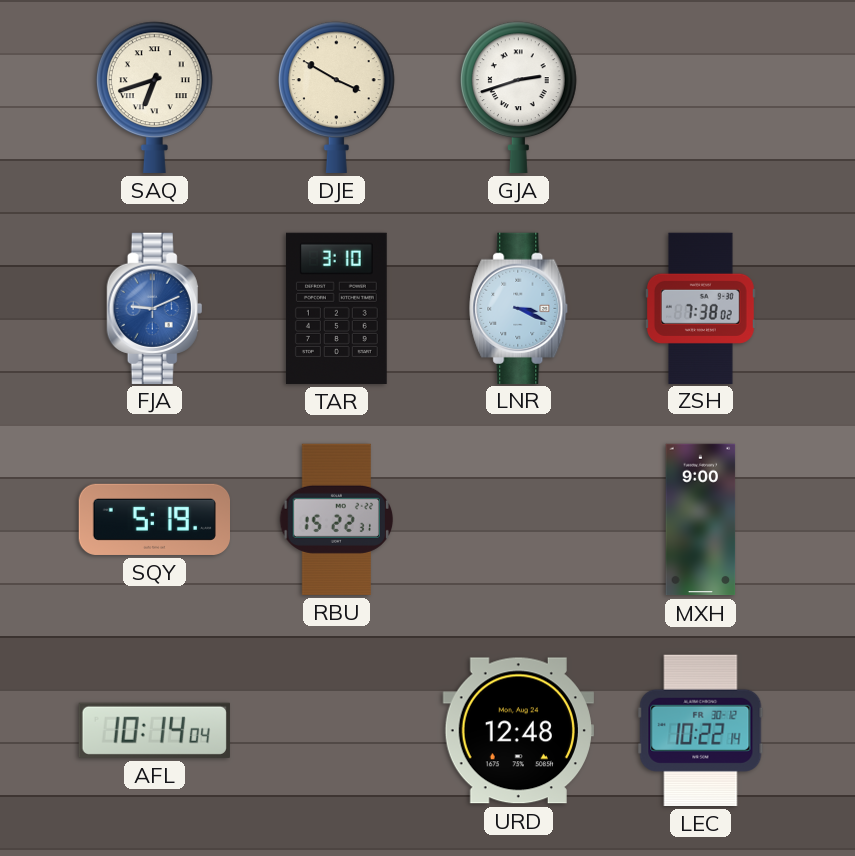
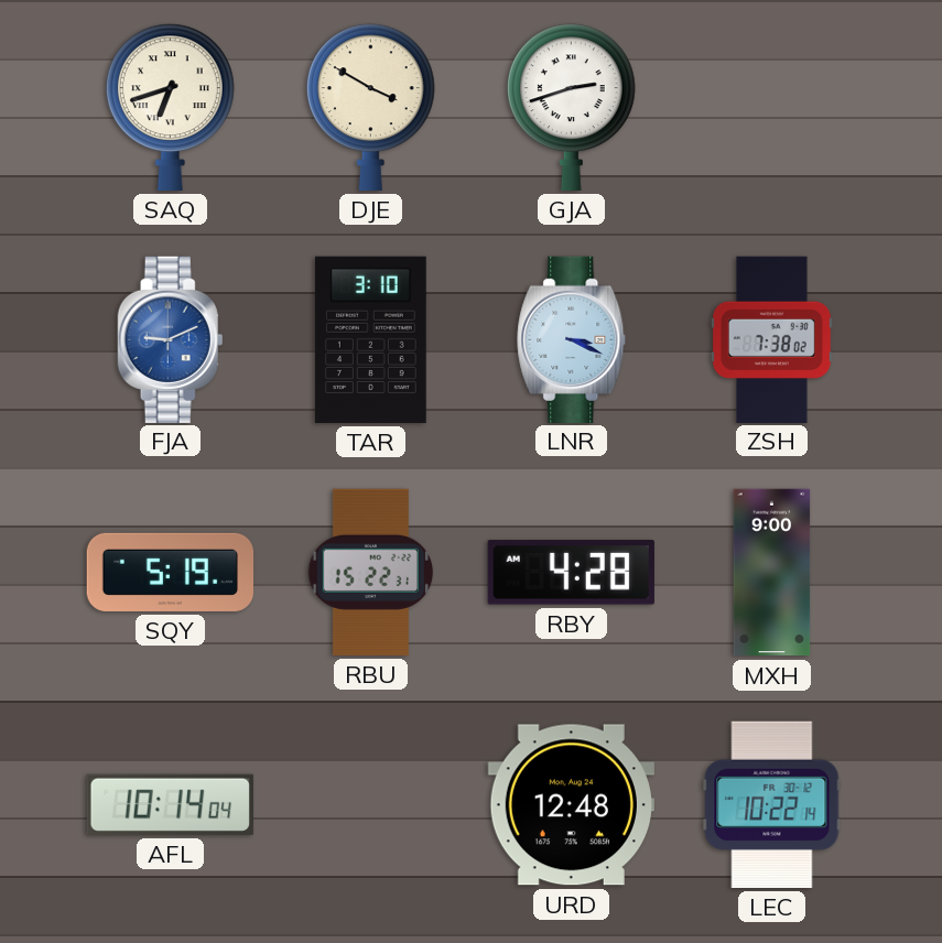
RBY: none -> 4:28 (571, 573)
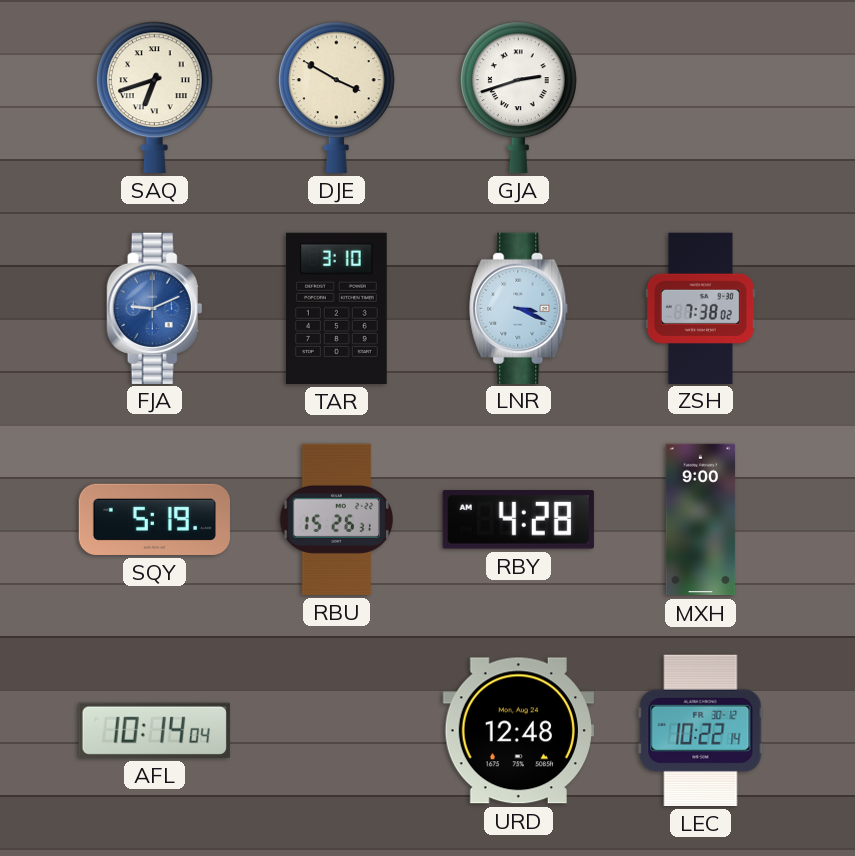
RBU: 15:22 -> 15:26 (336, 519)
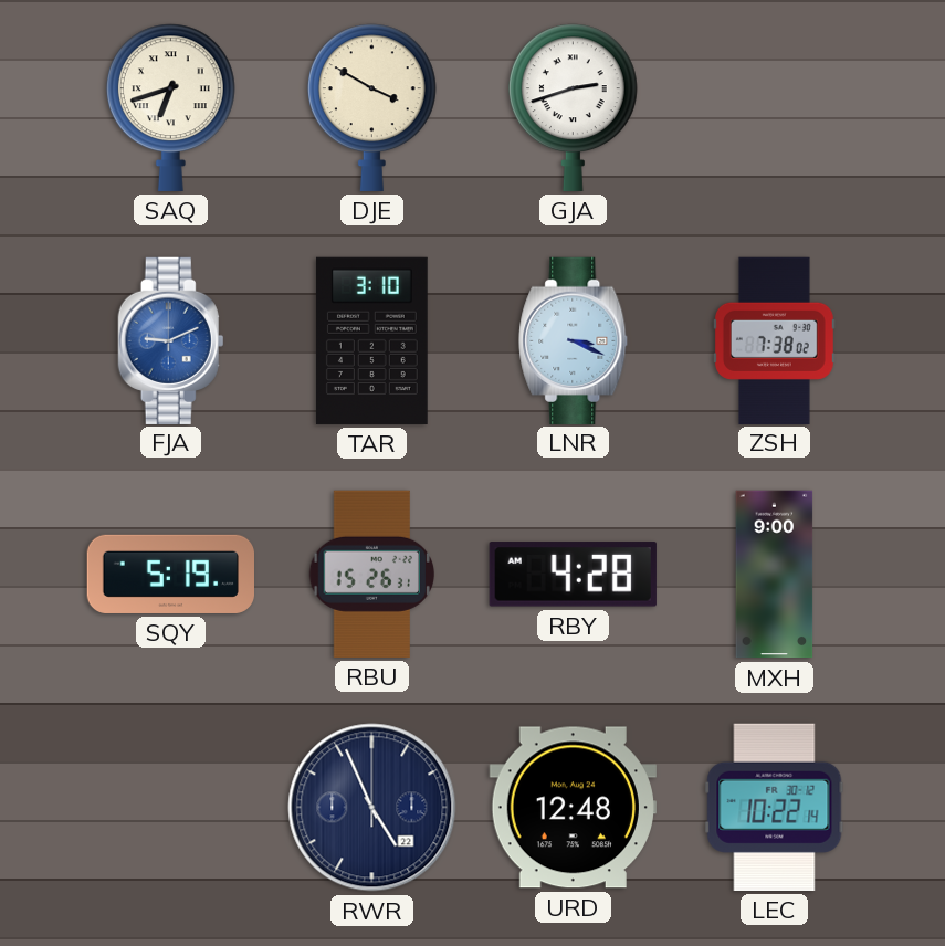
AFL: 10:14 -> none (154, 730)
RWR: none -> 4:56 (372, 808)
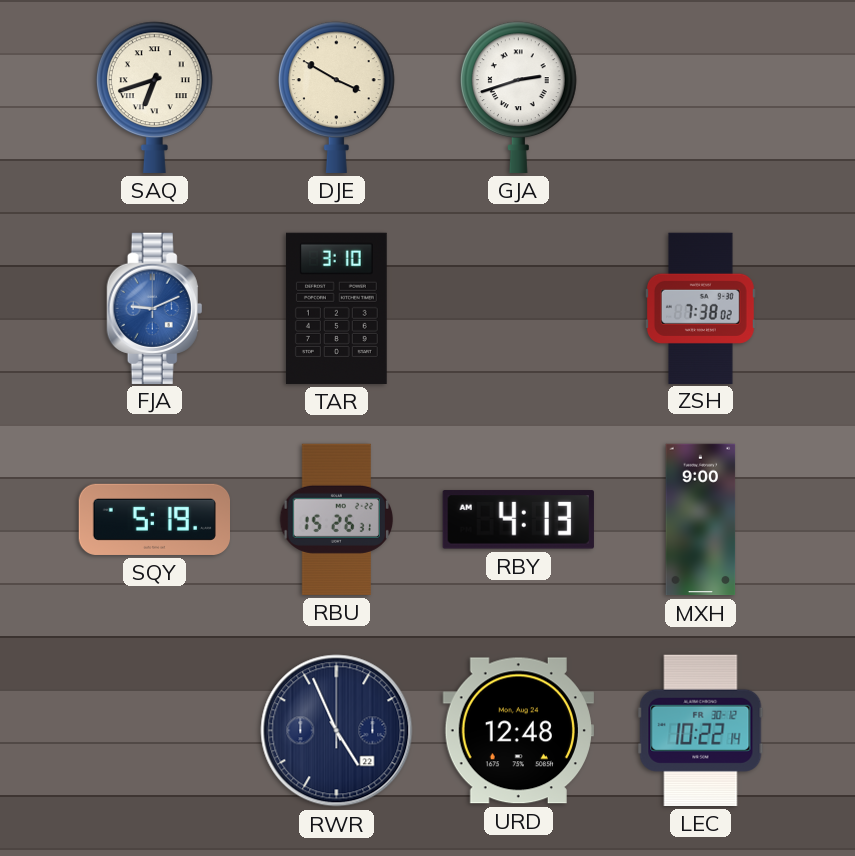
LNR: 3:19 -> none (574, 340)
RBY: 4:28 -> 4:13 (518, 520)
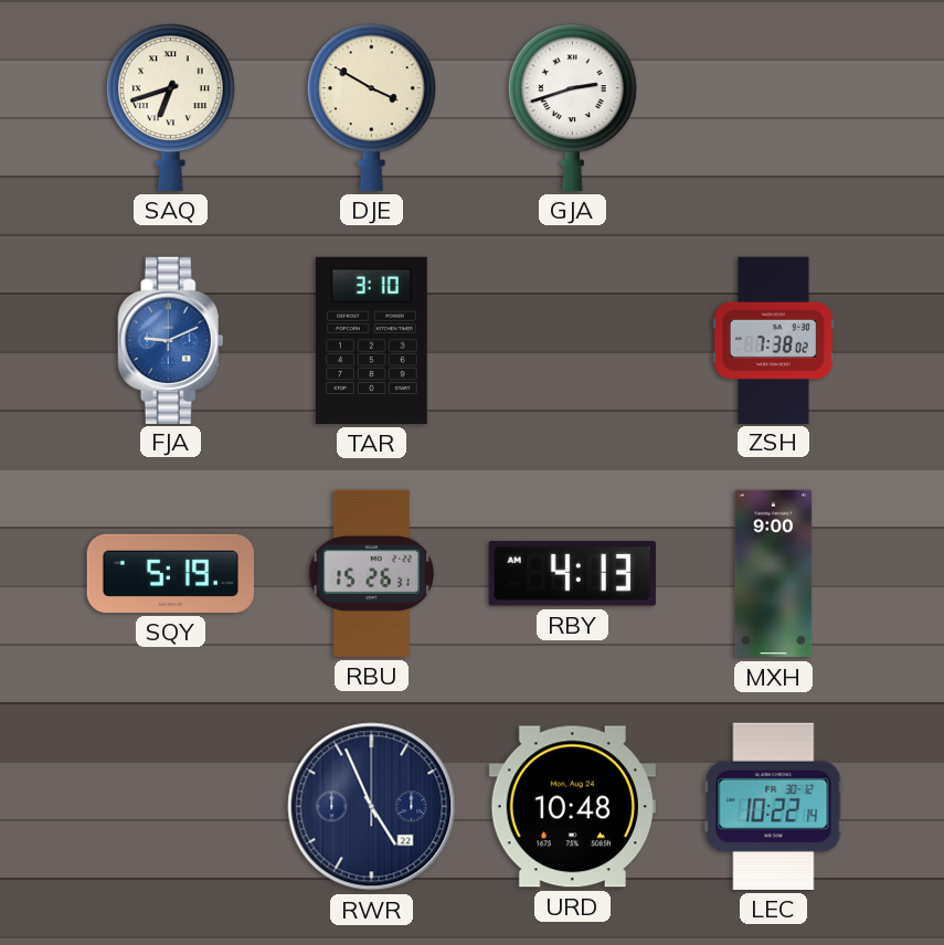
URD: 12:48 -> 10:48 (572, 807)
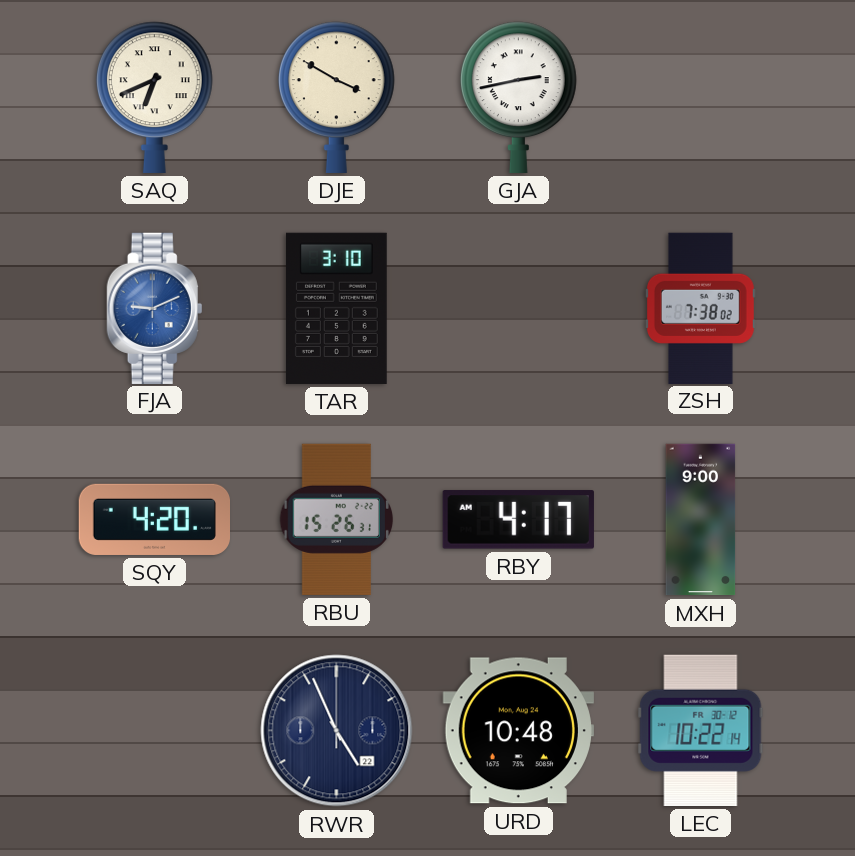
SAQ: 6:42 -> 6:41 (154, 97)
GJA: 2:42 -> 2:43 (518, 97)
SQY: 5:19 -> 4:20 (154, 519)
RBY: 4:13 -> 4:17 (518, 520)
